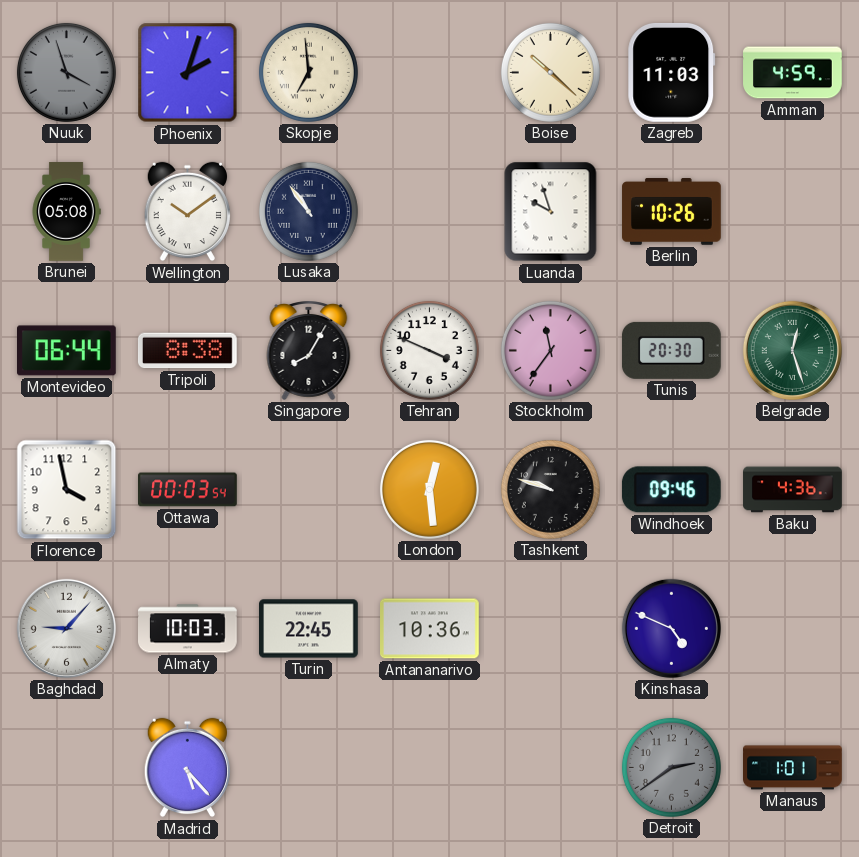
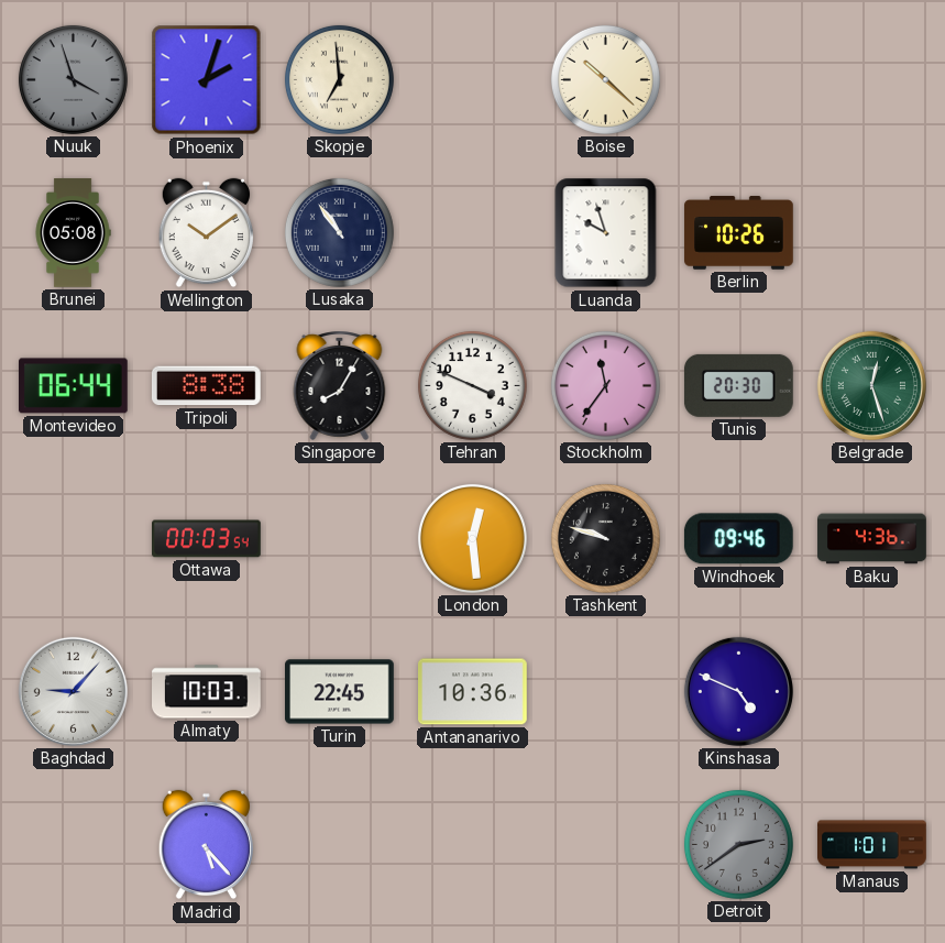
Zagreb: 11:03 -> none (672, 72)
Amman: 4:59 -> none (793, 73)
Florence: 3:58 -> none (67, 490)
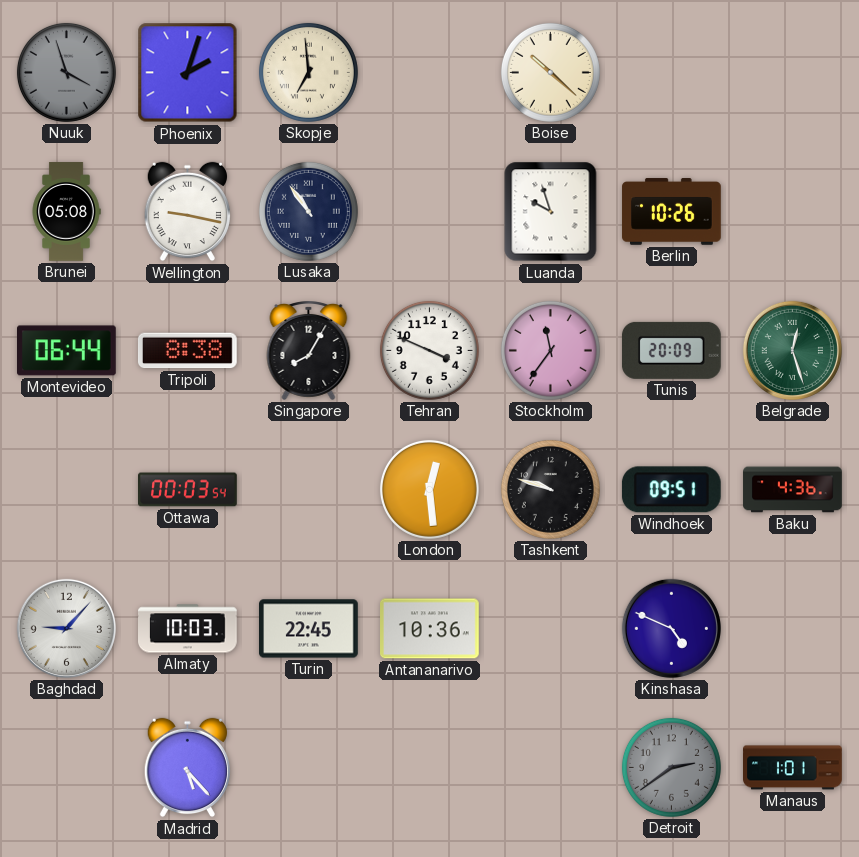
Wellington: 10:09 -> 9:17 (187, 212)
Tunis: 20:30 -> 20:09 (671, 350)
Windhoek: 09:46 -> 09:51 (671, 490)
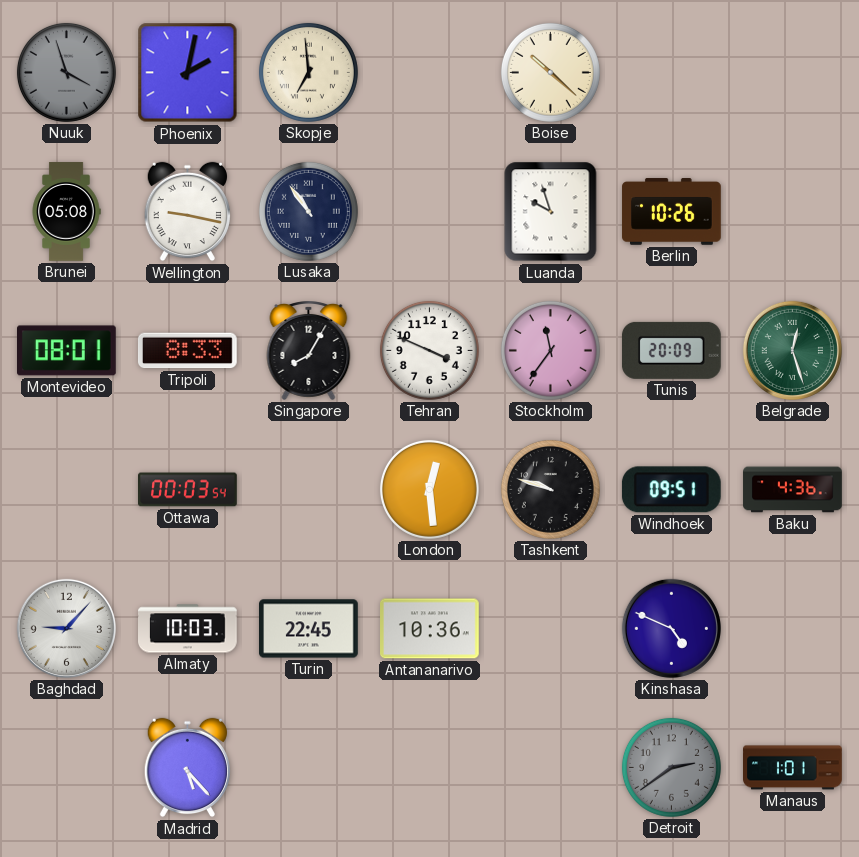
Phoenix: 2:03 -> 2:02 (188, 73)
Montevideo: 06:44 -> 08:01 (67, 351)
Tripoli: 8:38 -> 8:33 (187, 351)
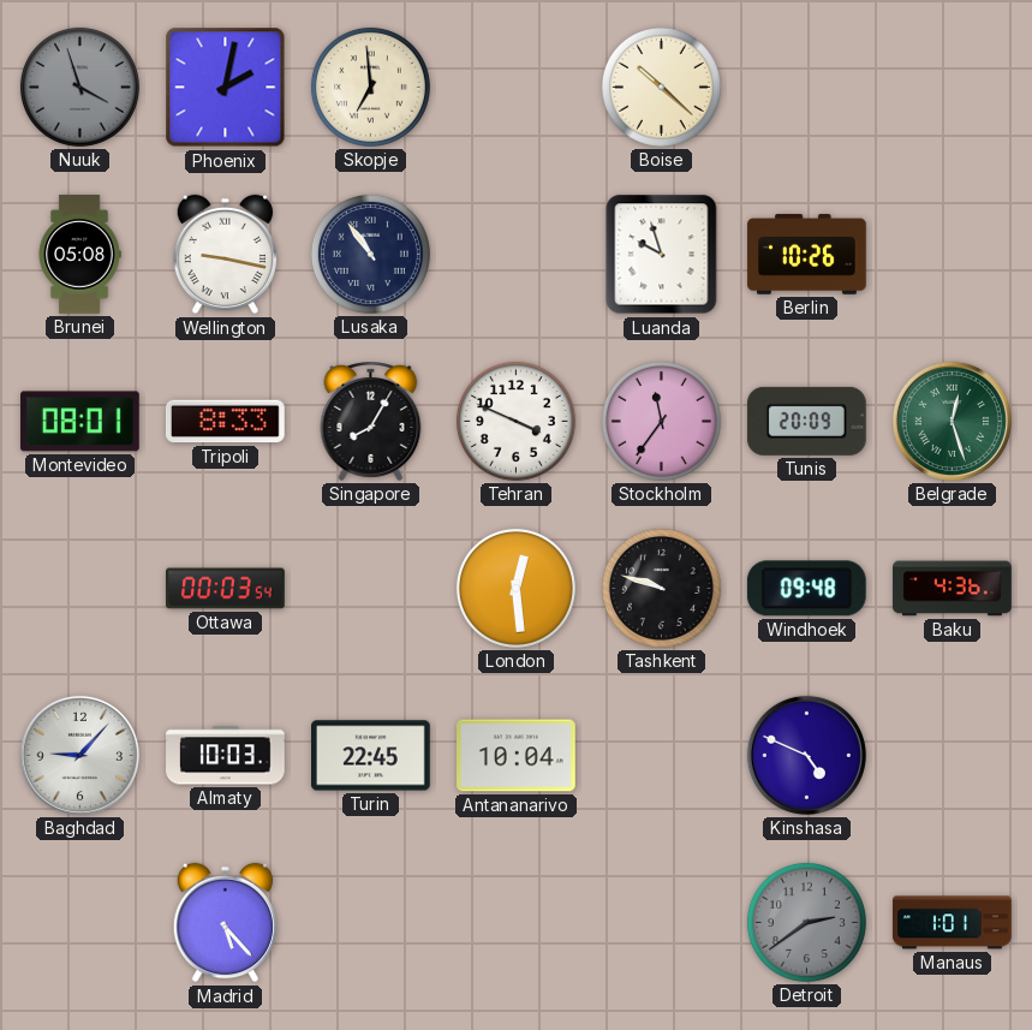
Windhoek: 09:51 -> 09:48 (806, 589)
Antananarivo: 10:36 -> 10:04 (517, 756)
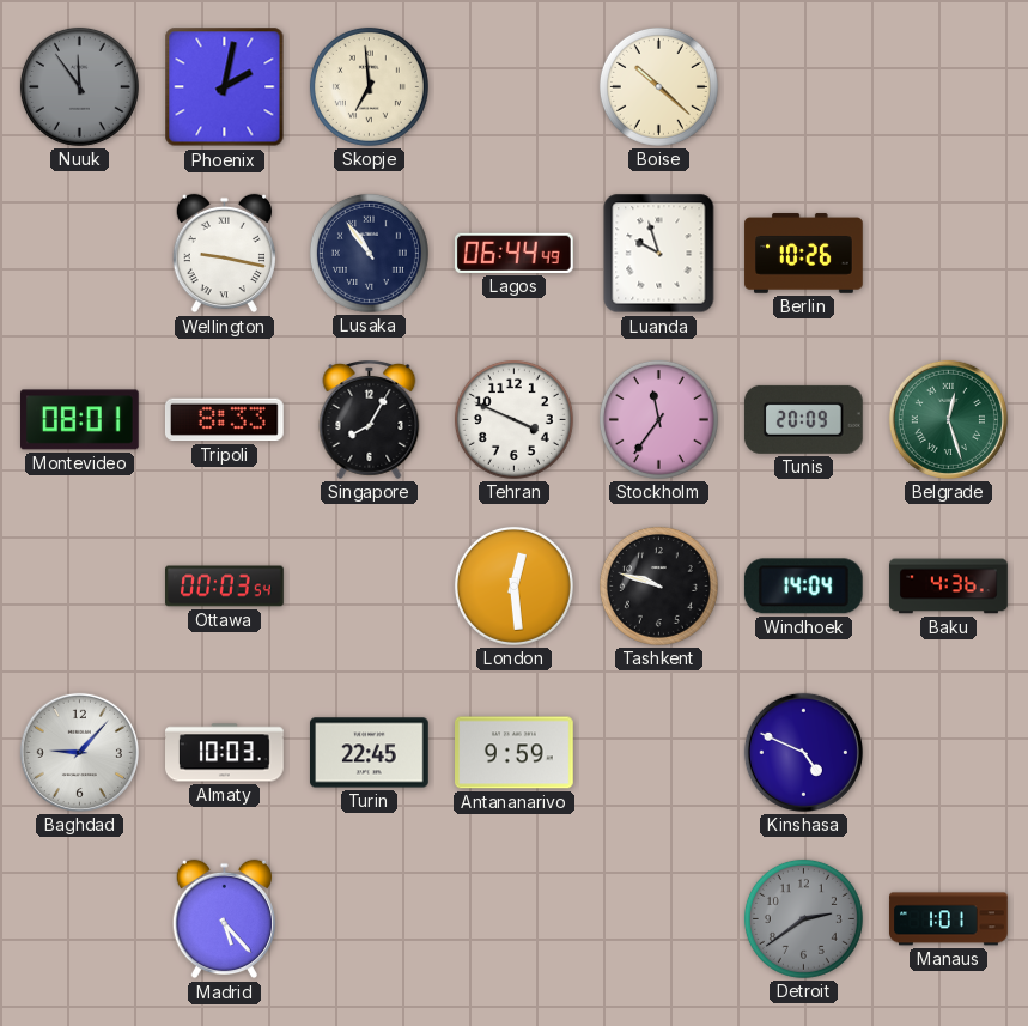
Nuuk: 3:57 -> 11:54 (79, 86)
Brunei: 05:08 -> none (79, 255)
Lagos: none -> 06:44 (513, 253)
Windhoek: 09:48 -> 14:04 (803, 587)
Antananarivo: 10:04 -> 9:59 (515, 753)
